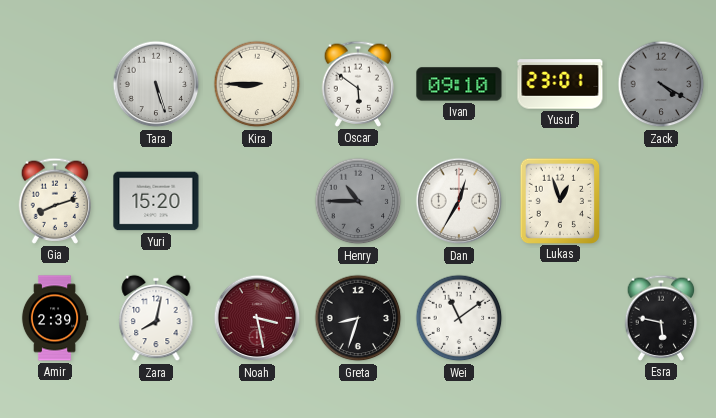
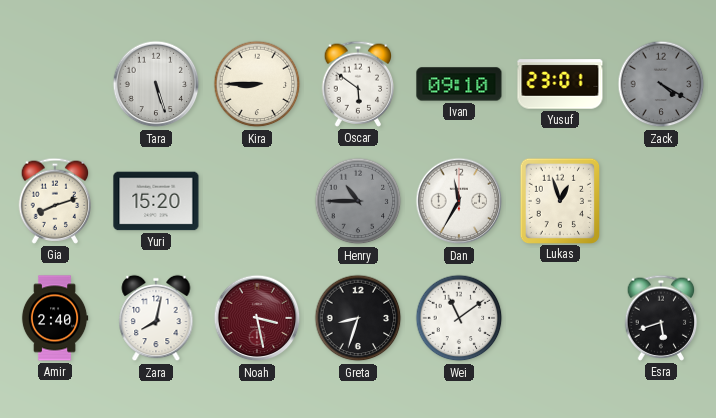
Dan: 12:35 -> 11:35 (459, 201)
Amir: 2:39 -> 2:40 (55, 318)
Esra: 5:47 -> 5:42 (661, 318)
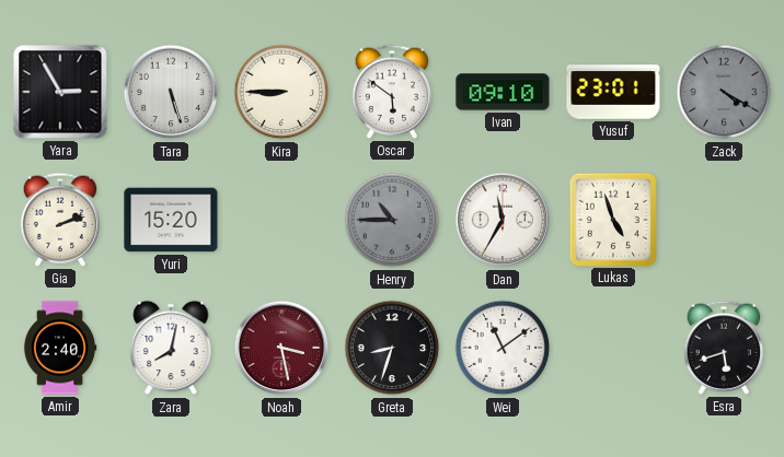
Yara: none -> 2:55 (60, 92)
Gia: 8:12 -> 2:12 (60, 220)
Lukas: 12:57 -> 4:57 (612, 219)
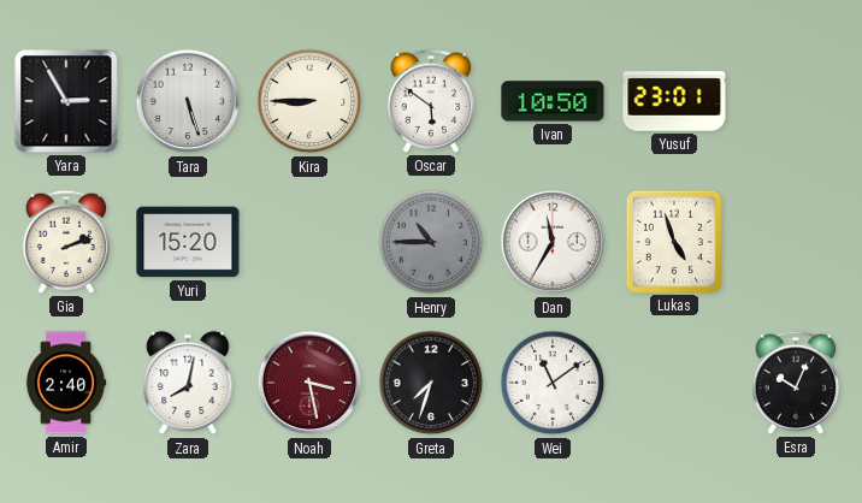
Ivan: 09:10 -> 10:50 (553, 101)
Zack: 4:20 -> none (724, 92)
Greta: 8:33 -> 7:33 (431, 383)
Esra: 5:42 -> 10:04 (796, 383)
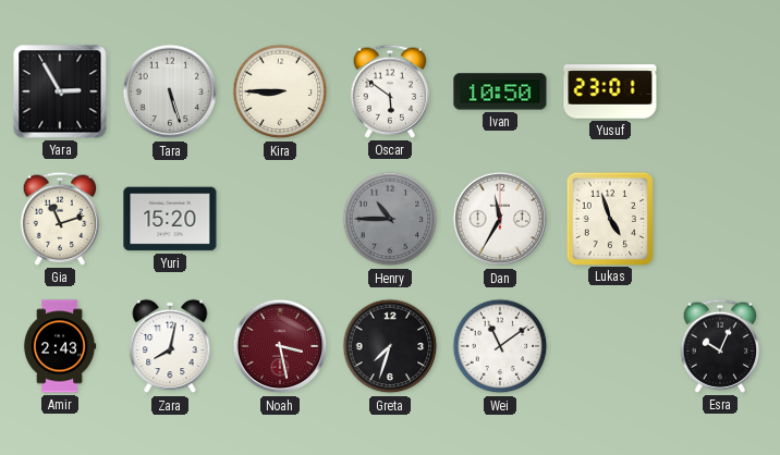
Gia: 2:12 -> 11:12 (60, 219)
Amir: 2:40 -> 2:43 (60, 346)
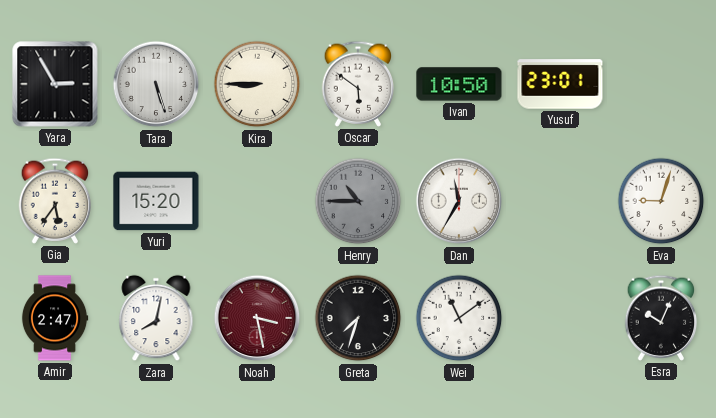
Gia: 11:12 -> 5:36 (55, 201)
Lukas: 4:57 -> none (609, 218)
Eva: none -> 9:03 (661, 201)
Amir: 2:43 -> 2:47 (55, 318)
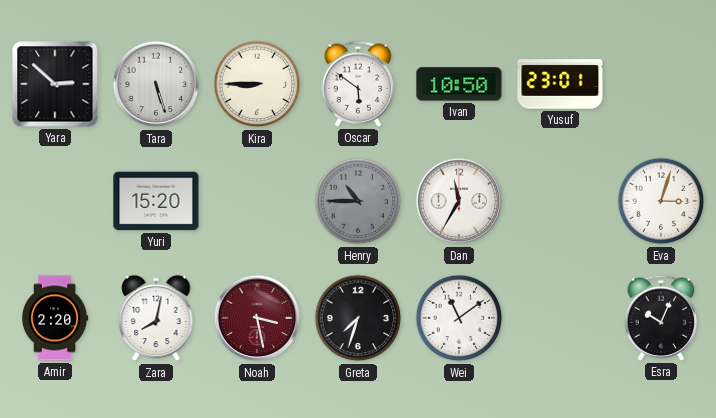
Yara: 2:55 -> 2:52 (55, 84)
Gia: 5:36 -> none (55, 201)
Eva: 9:03 -> 3:03 (661, 201)
Amir: 2:47 -> 2:20 (55, 318)
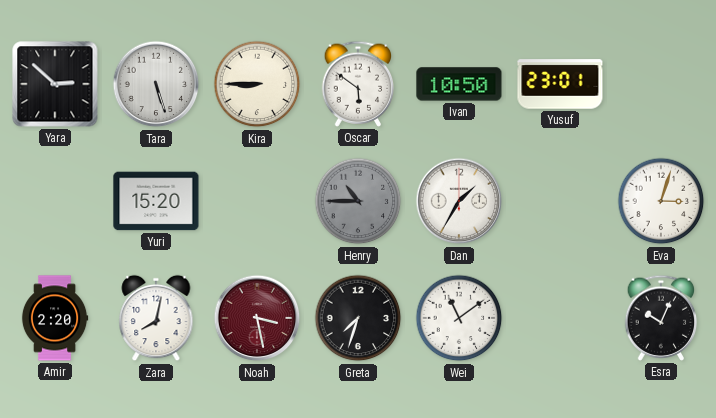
Dan: 11:35 -> 1:35 (459, 201)
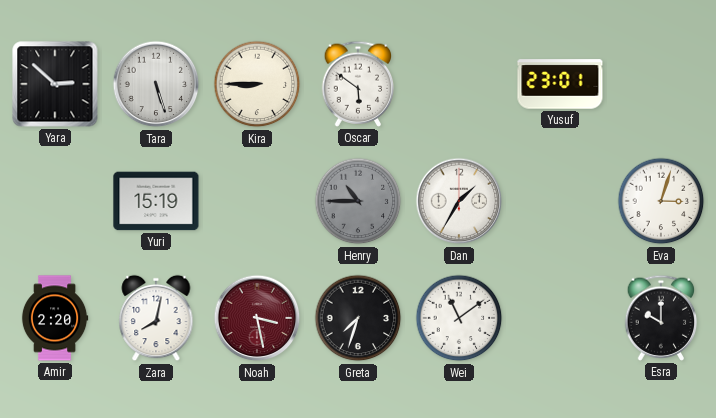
Ivan: 10:50 -> none (459, 84)
Yuri: 15:20 -> 15:19 (156, 201)
Esra: 10:04 -> 10:00 (661, 318)
